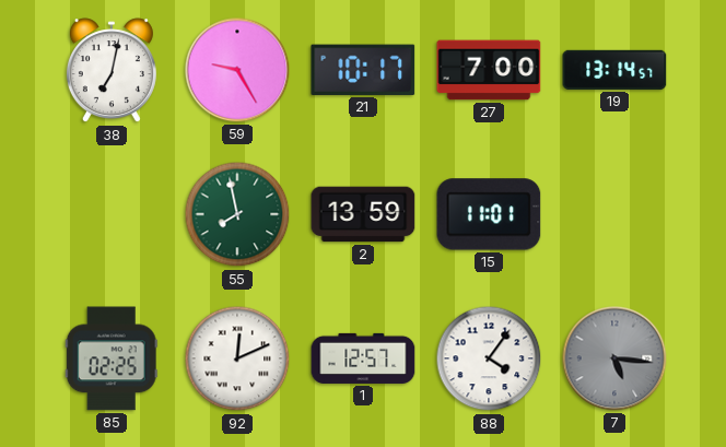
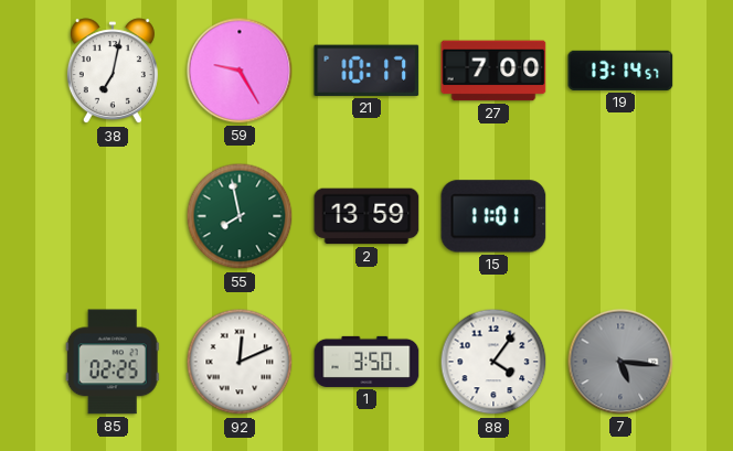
1: 12:57 -> 3:50 (366, 362)
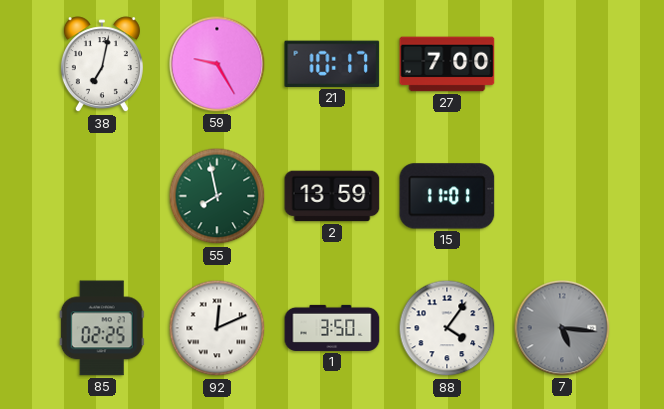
19: 13:14 -> none (620, 71)
